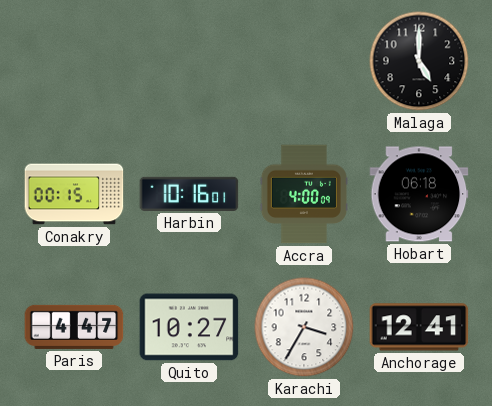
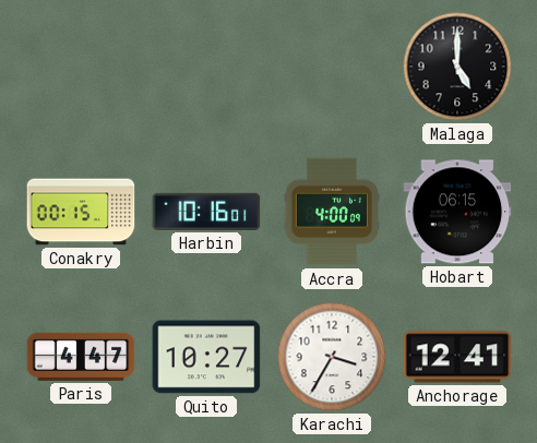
Hobart: 06:18 -> 06:15 (457, 212)
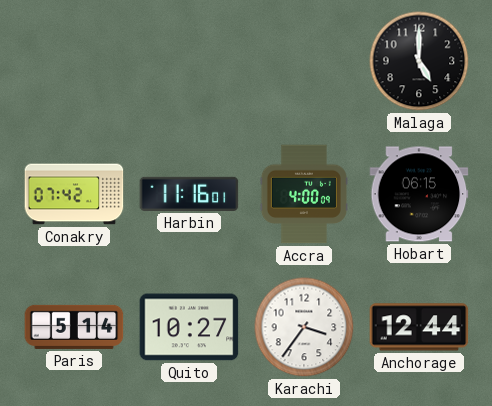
Conakry: 00:15 -> 07:42 (74, 194)
Harbin: 10:16 -> 11:16 (189, 194)
Paris: 4:47 -> 5:14 (74, 327)
Karachi: 3:35 -> 3:36 (304, 327)
Anchorage: 12:41 -> 12:44 (419, 327)
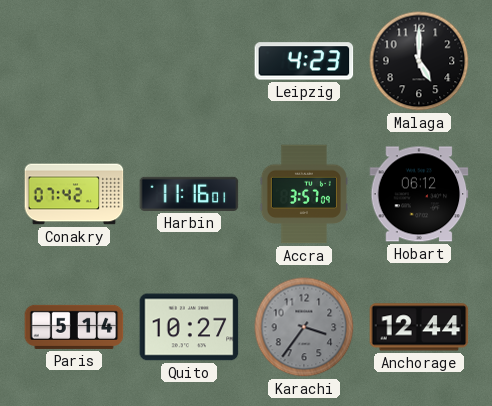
Leipzig: none -> 4:23 (304, 61)
Accra: 4:00 -> 3:57 (304, 194)
Hobart: 06:15 -> 06:12 (419, 194)
Karachi dial: white -> grey (304, 327)
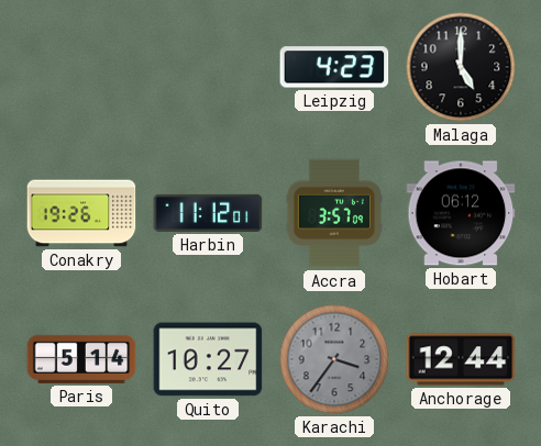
Conakry: 07:42 -> 19:26 (81, 213)
Harbin: 11:16 -> 11:12 (208, 213)
